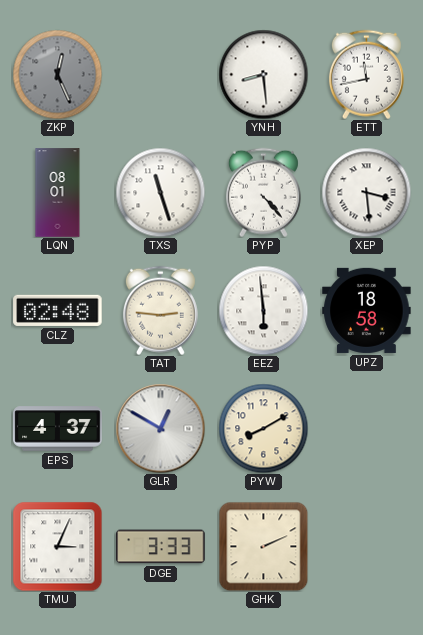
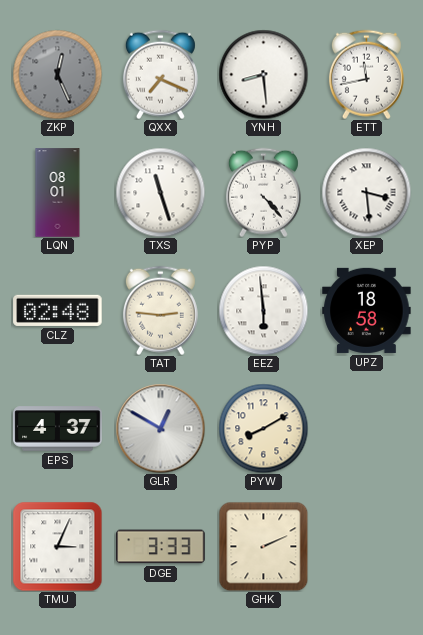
QXX: none -> 7:19 (160, 74)
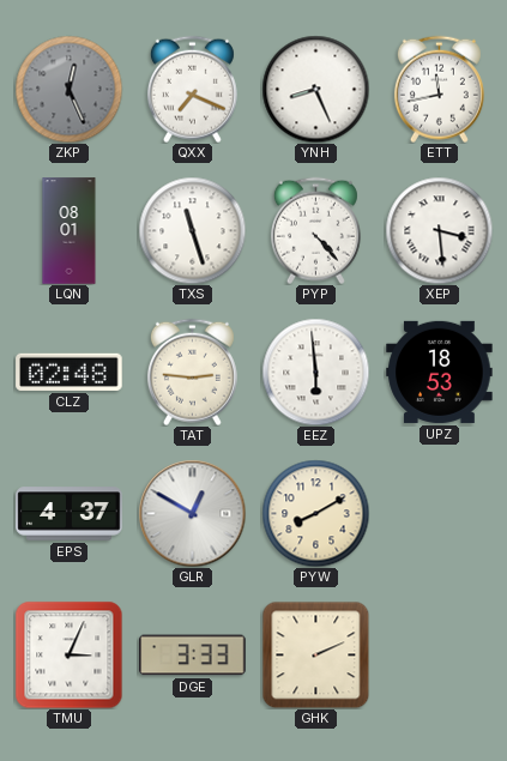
YNH: 8:29 -> 8:26 (315, 89)
UPZ: 18:58 -> 18:53 (440, 372)
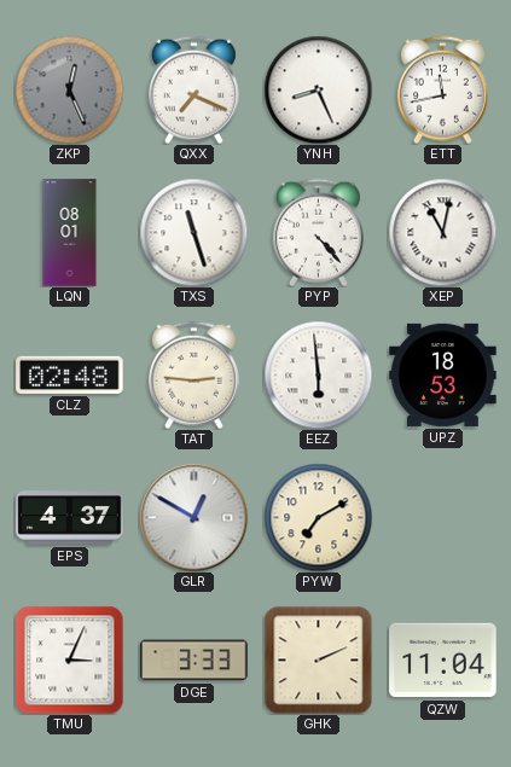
XEP: 3:29 -> 11:02 (442, 232)
PYW: 8:10 -> 7:10 (318, 517)
QZW: none -> 11:04 (443, 661)
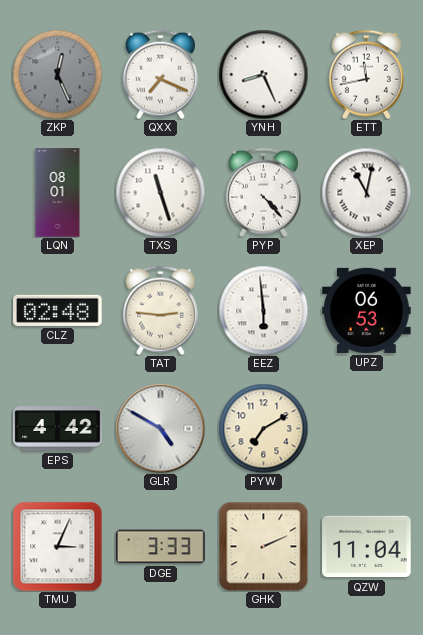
UPZ: 18:53 -> 06:53 (367, 310)
EPS: 4:37 -> 4:42 (58, 429)
GLR: 12:50 -> 4:50 (160, 428)
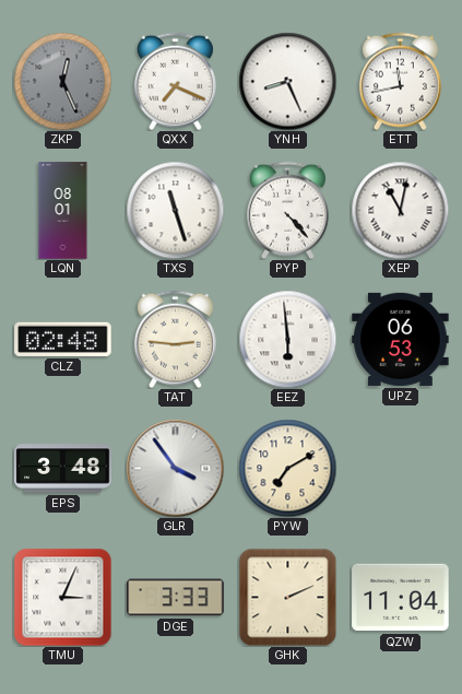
EPS: 4:42 -> 3:48 (63, 469)
GLR: 4:50 -> 3:54 (175, 468)
